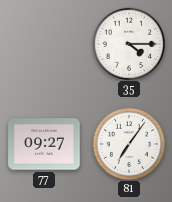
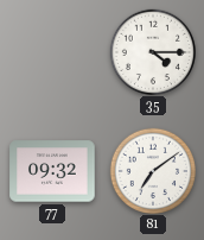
77: 09:27 -> 09:32 (52, 171)
81: 7:06 -> 7:09 (152, 170)
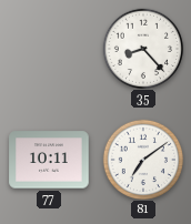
35: 4:15 -> 8:23 (142, 48)
77: 09:32 -> 10:11 (49, 160)
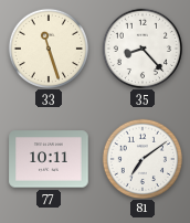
33: none -> 11:27 (47, 47)
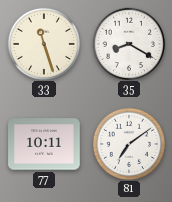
35: 8:23 -> 8:20 (128, 43)
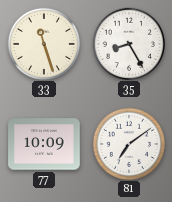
35: 8:20 -> 8:25 (128, 43)
77: 10:11 -> 10:09 (44, 144)
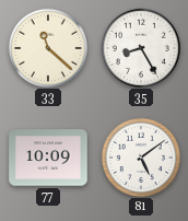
33: 11:27 -> 11:22 (47, 47)
81: 7:09 -> 5:09 (140, 156)
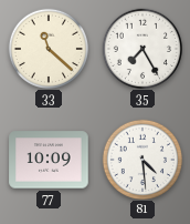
35: 8:25 -> 7:25 (141, 48)
81: 5:09 -> 4:29 (141, 159)
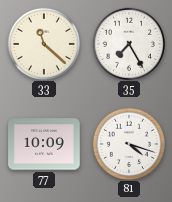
81: 4:29 -> 4:18 (128, 143)
